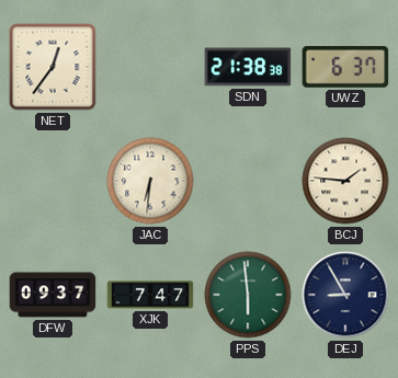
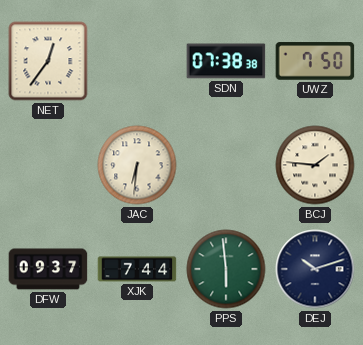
SDN: 21:38 -> 07:38 (226, 61)
UWZ: 6:37 -> 7:50 (315, 61)
XJK: 7:47 -> 7:44 (137, 269)
DEJ: 8:55 -> 10:12 (315, 269)
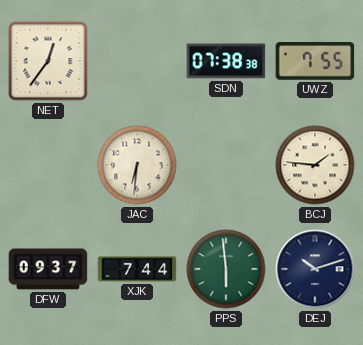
UWZ: 7:50 -> 7:55 (315, 61)
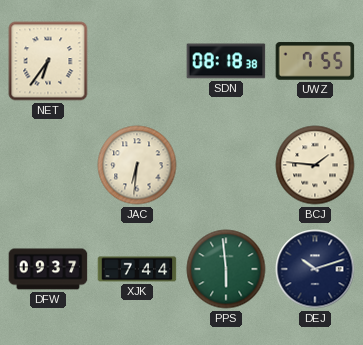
NET: 12:36 -> 6:36 (48, 61)
SDN: 07:38 -> 08:18 (226, 61)
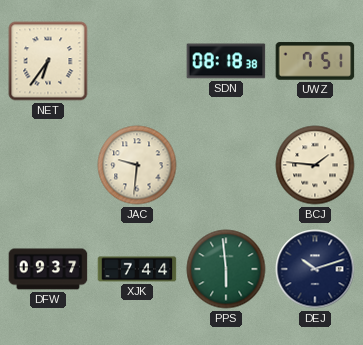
UWZ: 7:55 -> 7:51 (315, 61)
JAC: 6:31 -> 9:31 (137, 165)
